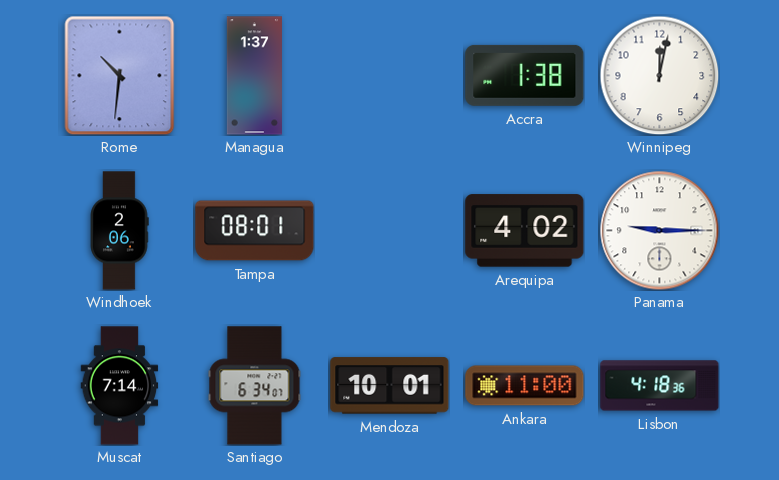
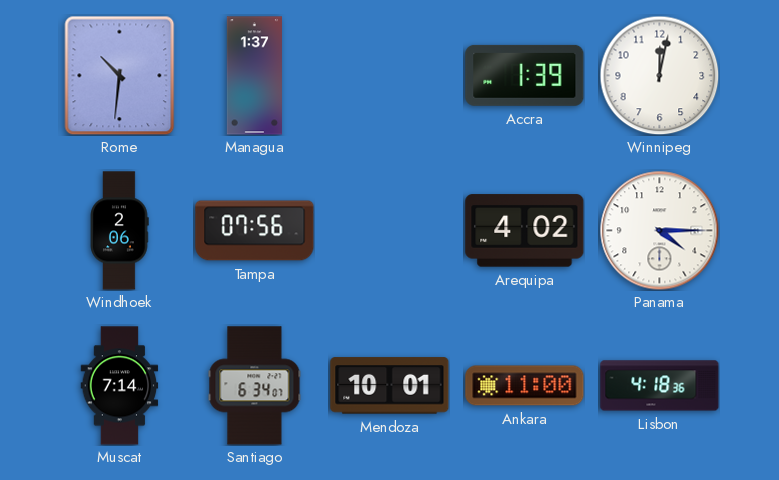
Accra: 1:38 -> 1:39 (525, 75)
Tampa: 08:01 -> 07:56 (255, 231)
Panama: 9:15 -> 4:15 (660, 231)
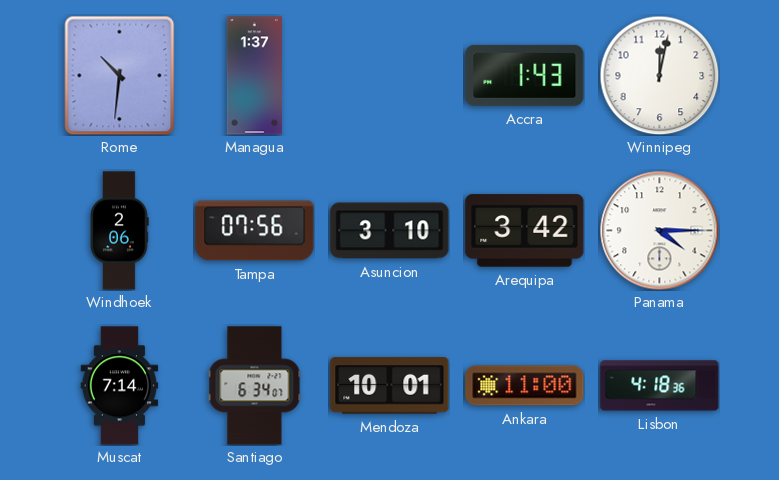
Accra: 1:39 -> 1:43 (525, 75)
Asuncion: none -> 3:10 (390, 231)
Arequipa: 4:02 -> 3:42 (525, 231)
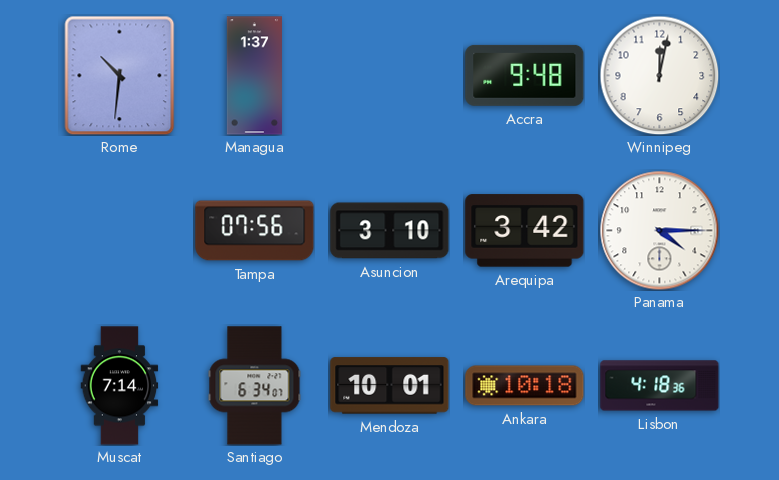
Accra: 1:43 -> 9:48 (525, 75)
Windhoek: 2:06 -> none (119, 231)
Ankara: 11:00 -> 10:18 (525, 386)
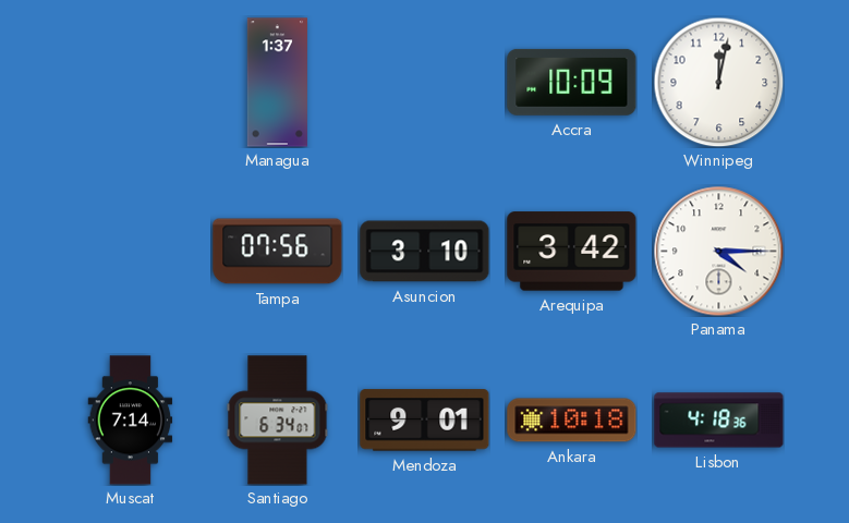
Rome: 10:31 -> none (120, 75)
Accra: 9:48 -> 10:09 (572, 82)
Mendoza: 10:01 -> 9:01 (425, 421)
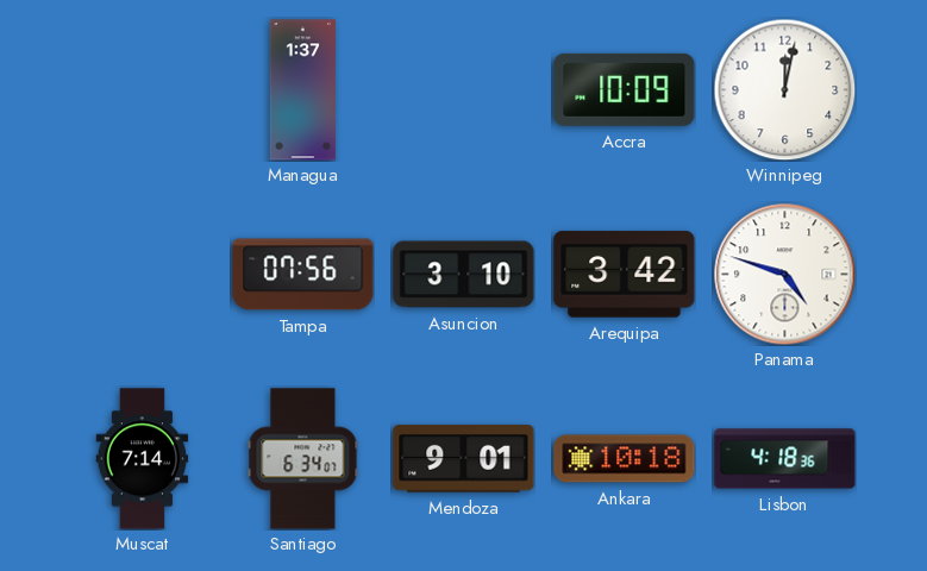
Panama: 4:15 -> 4:48 (785, 275)
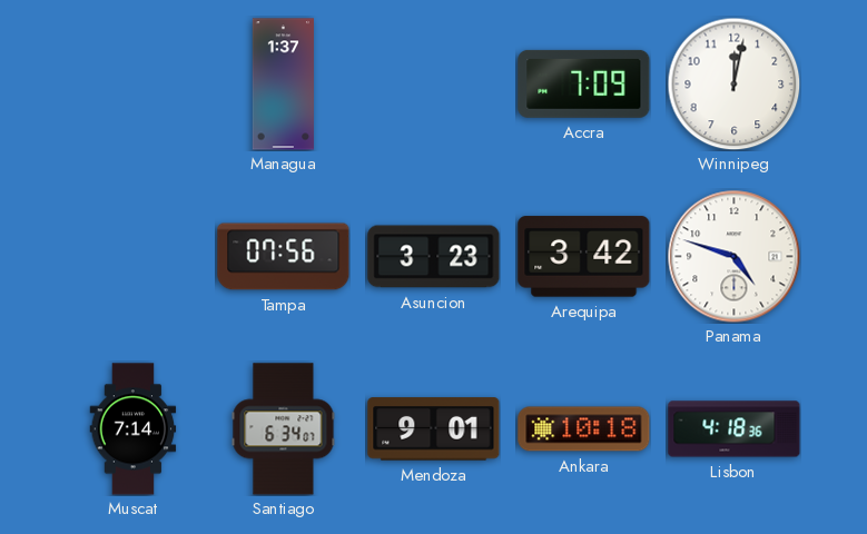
Accra: 10:09 -> 7:09 (584, 83)
Asuncion: 3:10 -> 3:23 (434, 257)
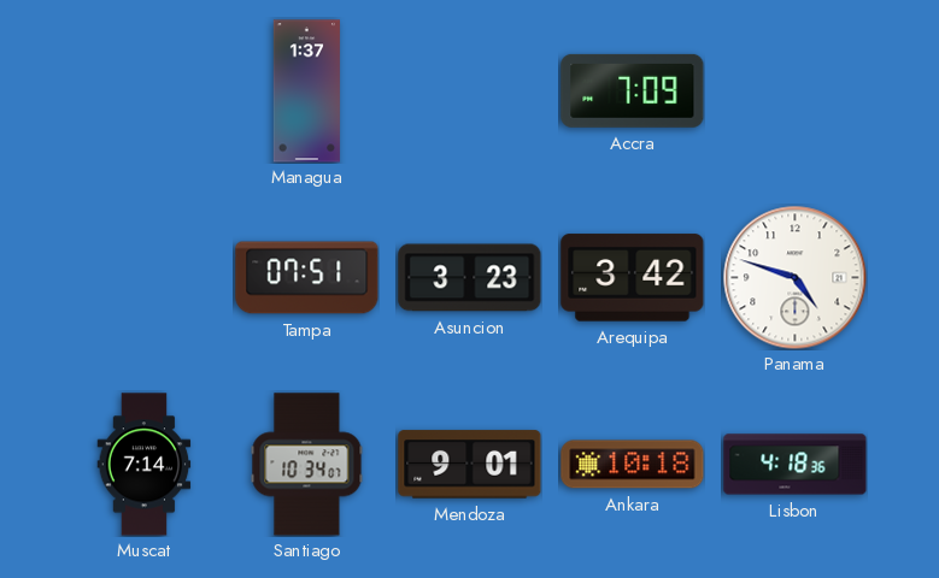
Winnipeg: 12:02 -> none (733, 83)
Tampa: 07:56 -> 07:51 (307, 278)
Santiago: 6:34 -> 10:34 (307, 465)
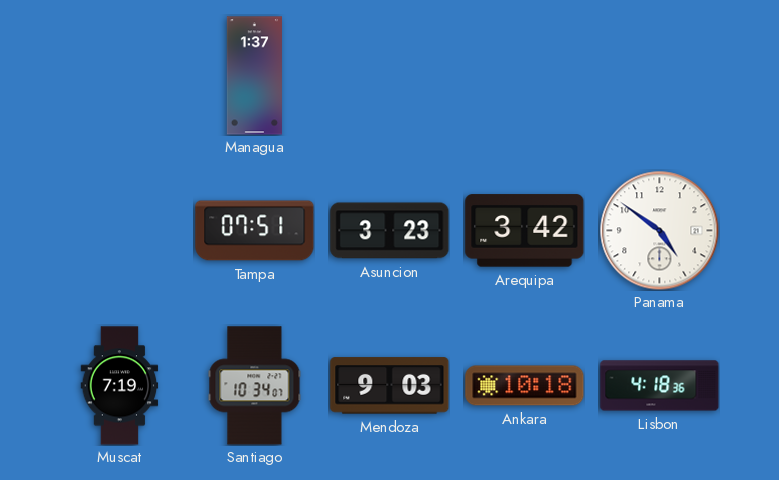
Accra: 7:09 -> none (633, 90)
Panama: 4:48 -> 4:51 (660, 231)
Muscat: 7:14 -> 7:19 (120, 386)
Mendoza: 9:01 -> 9:03 (390, 386)
